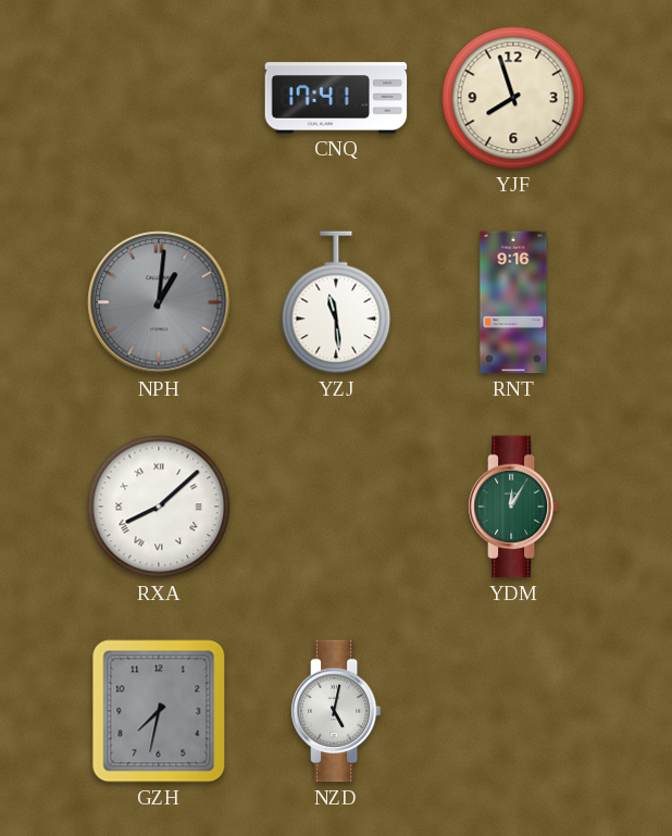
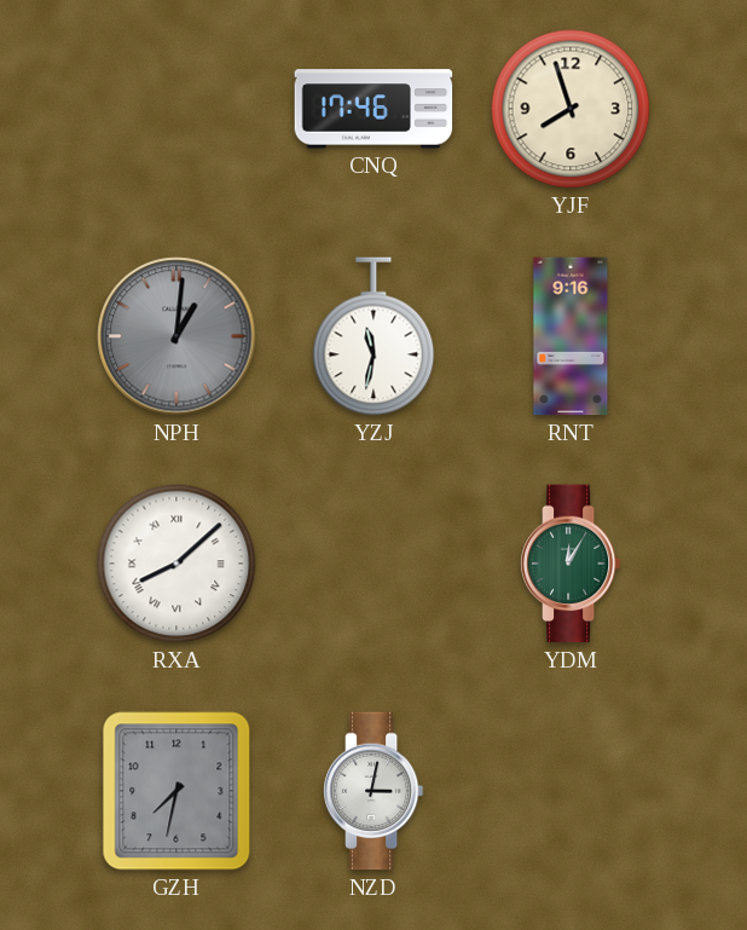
CNQ: 17:41 -> 17:46 (373, 109)
YZJ: 11:29 -> 11:32 (373, 336)
NZD: 5:02 -> 3:02 (373, 791)
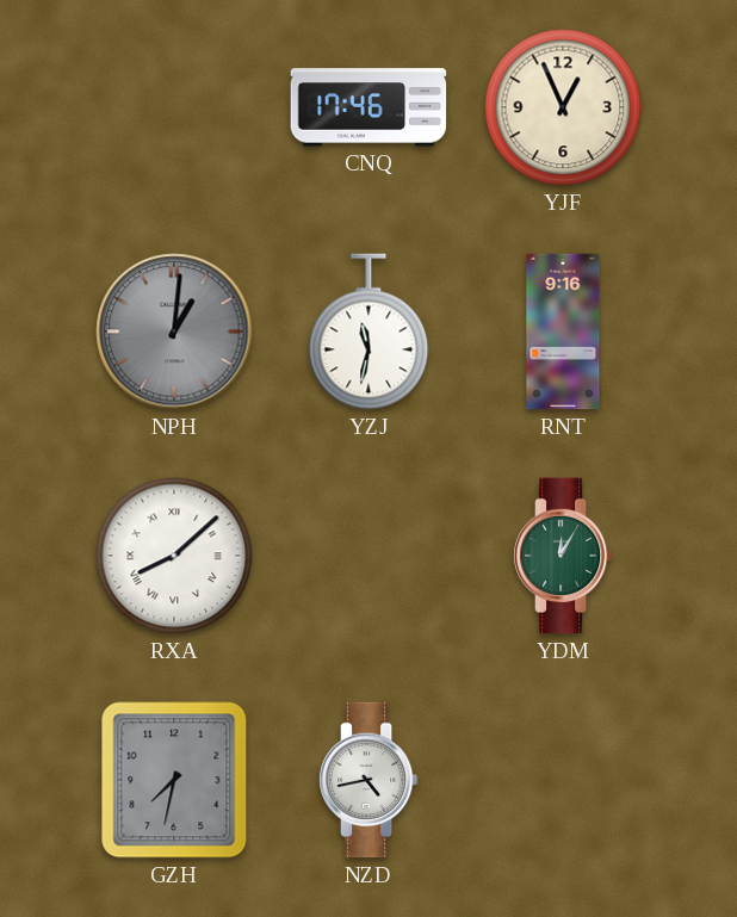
YJF: 7:57 -> 12:56 (563, 107)
NZD: 3:02 -> 4:43 (368, 780)
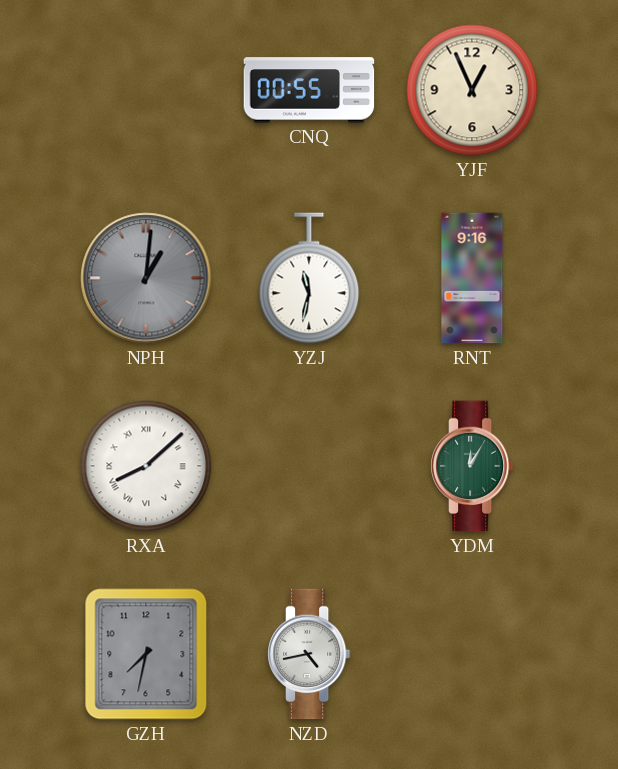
CNQ: 17:46 -> 00:55 (309, 90)
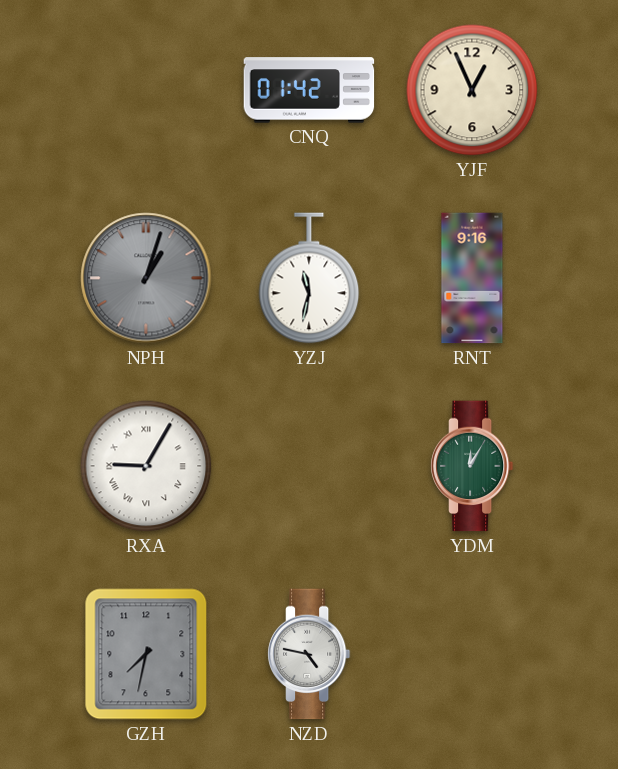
CNQ: 00:55 -> 01:42 (309, 90)
NPH: 1:01 -> 1:03 (146, 278)
RXA: 8:08 -> 9:05 (146, 466)
NZD: 4:43 -> 4:47 (309, 654)
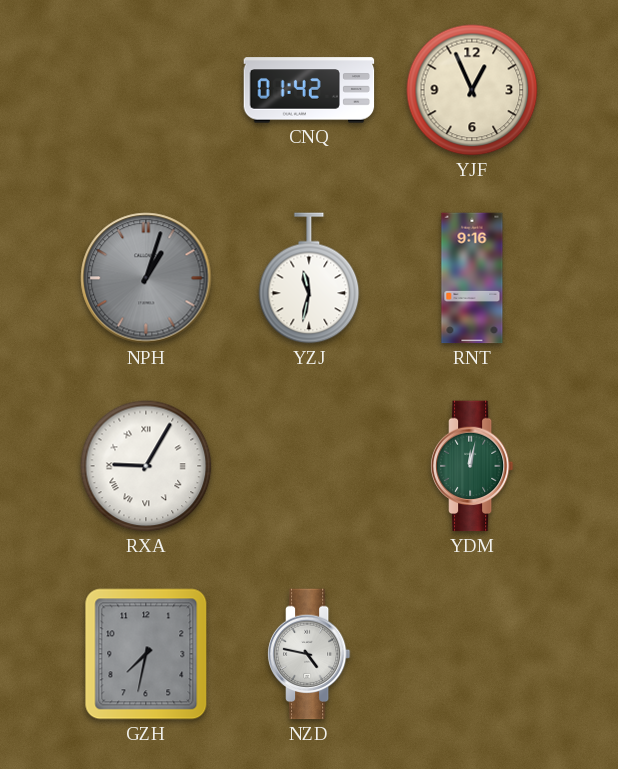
YDM: 12:05 -> 12:02 (472, 466)
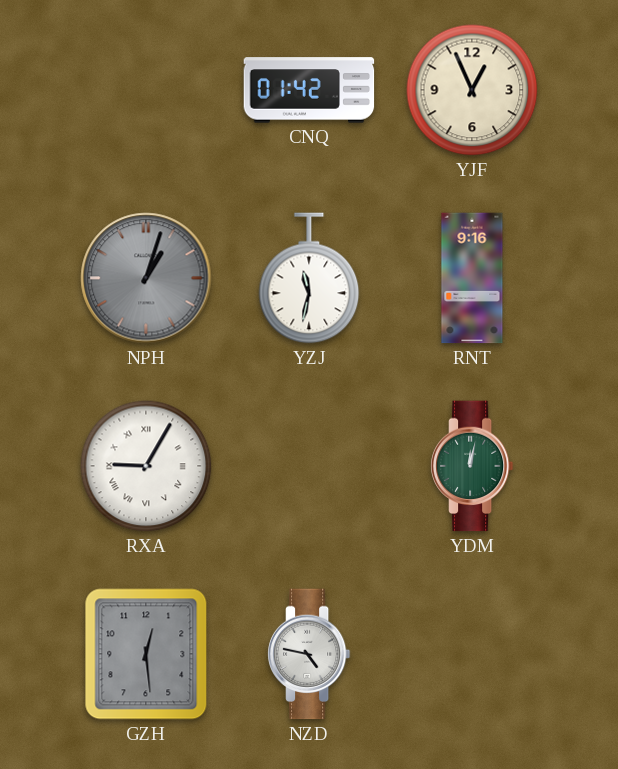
GZH: 7:32 -> 12:29 (146, 654)
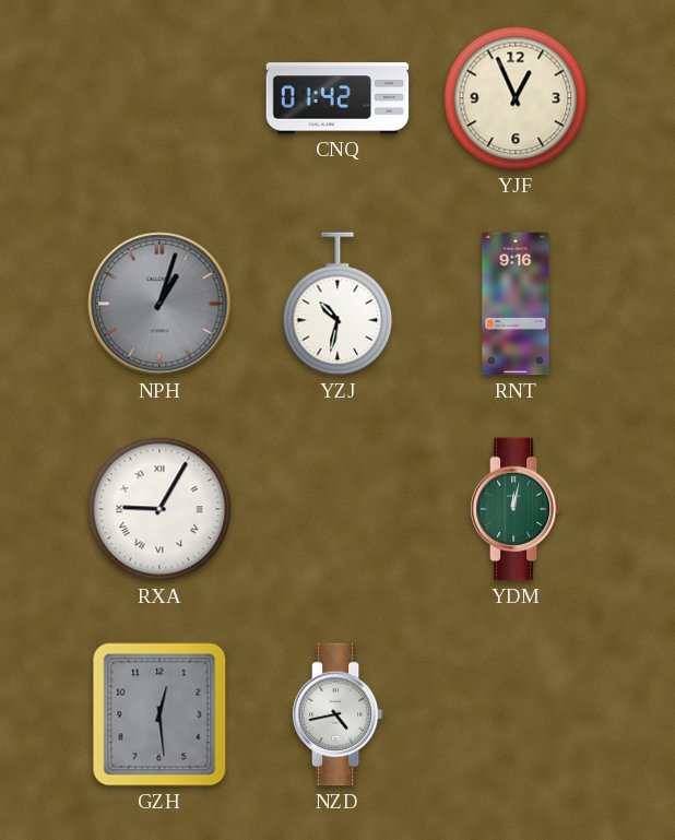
YZJ: 11:32 -> 10:32 (337, 304)
NZD: 4:47 -> 4:43 (337, 714)
